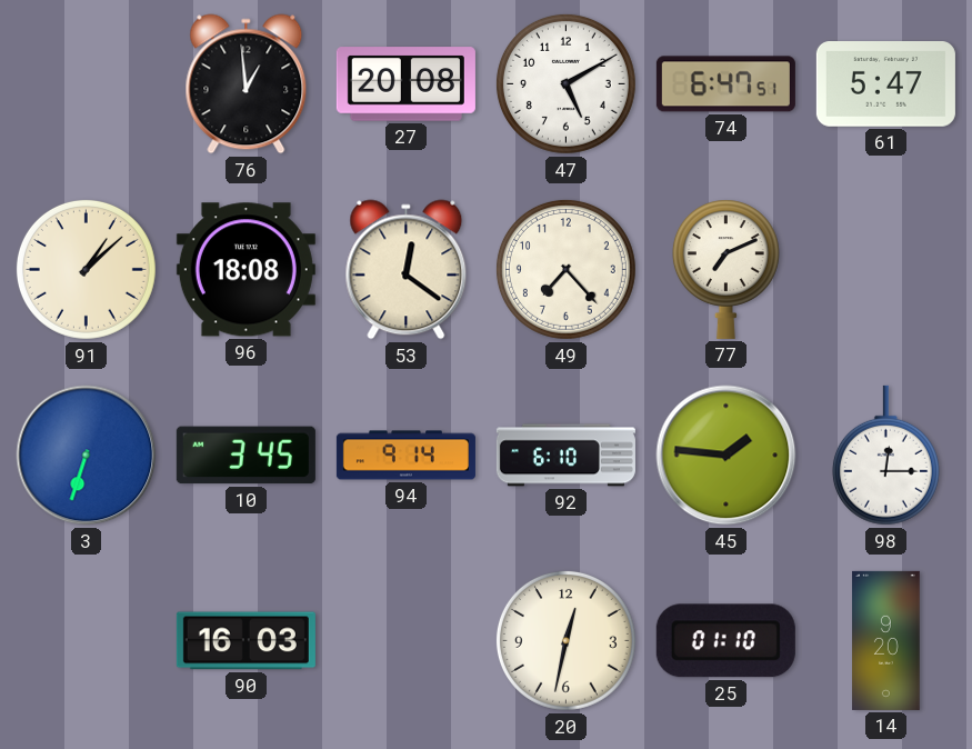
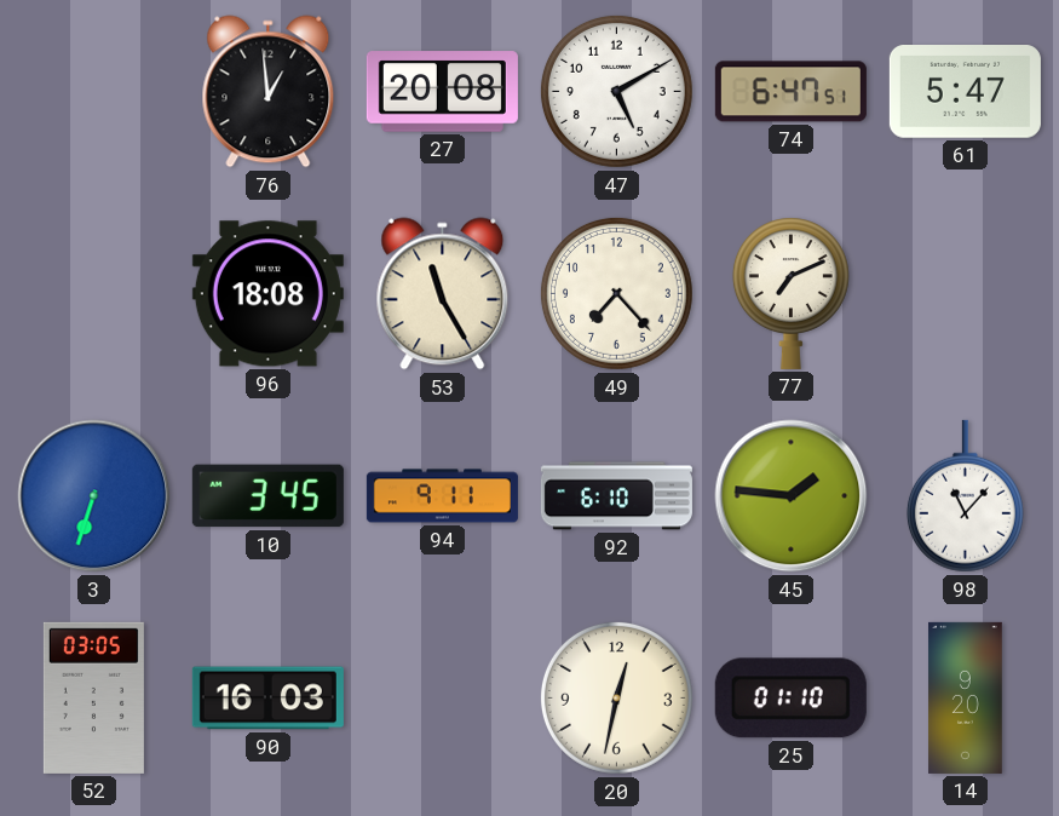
91: 1:08 -> none (86, 269)
53: 12:21 -> 11:25 (443, 294)
94: 9:14 -> 9:11 (442, 496)
98: 12:15 -> 11:07 (965, 496)
52: none -> 03:05 (93, 697)
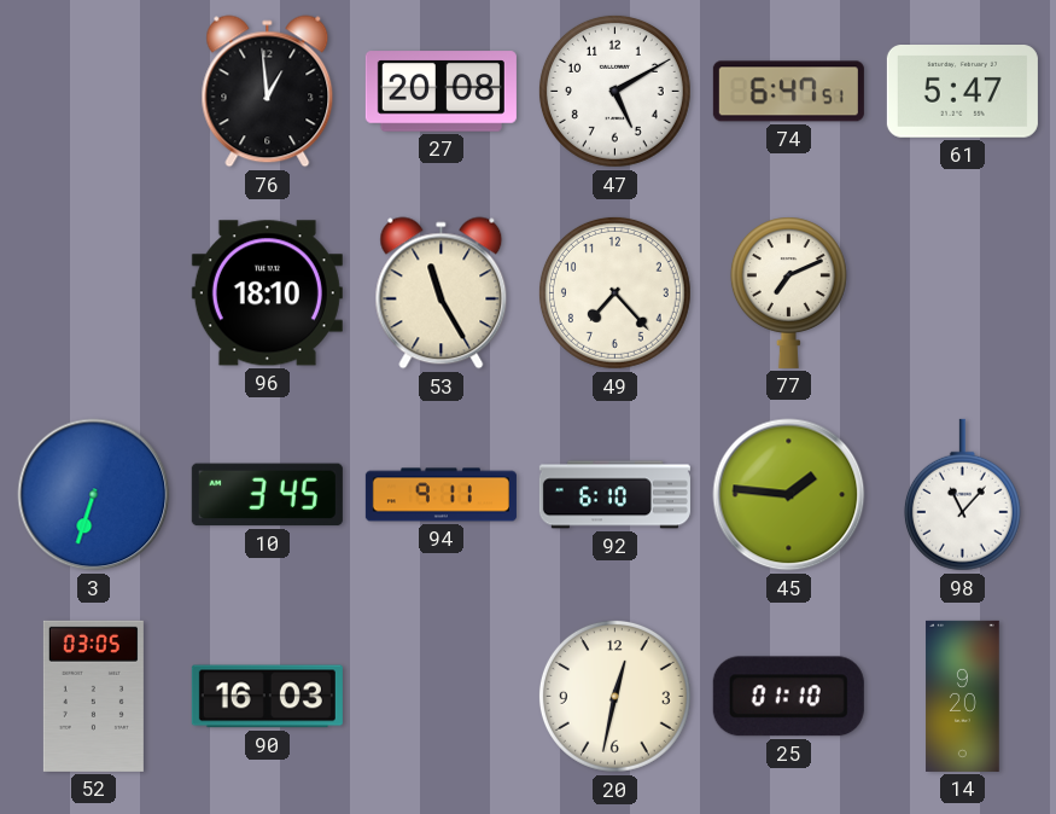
96: 18:08 -> 18:10 (267, 293)
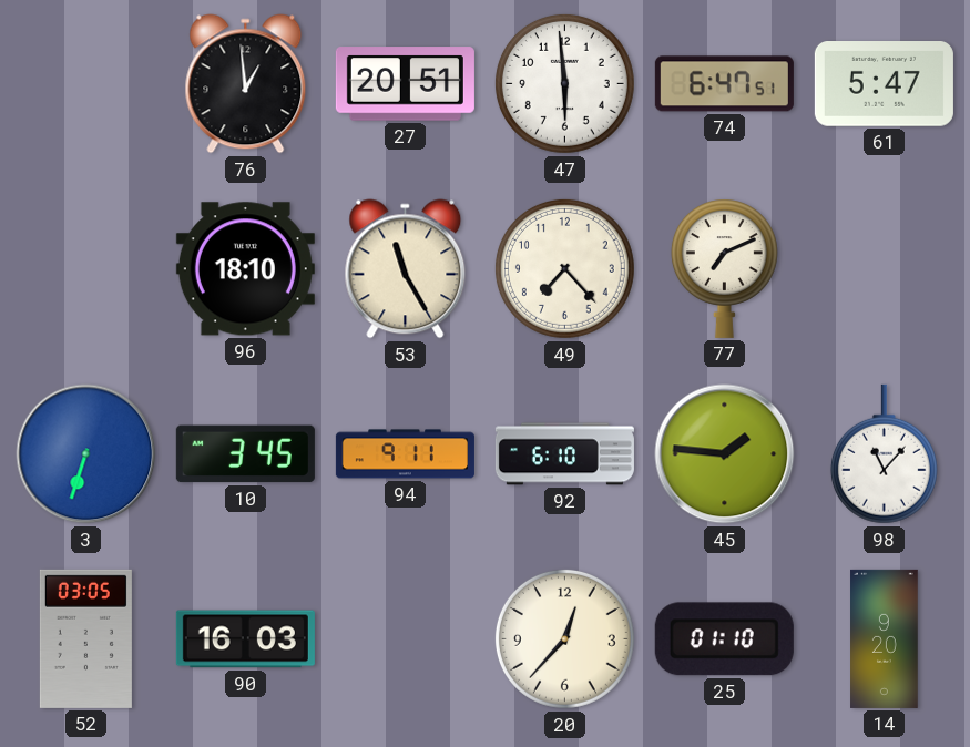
27: 20:08 -> 20:51 (405, 84)
47: 5:10 -> 5:59 (564, 83)
20: 12:32 -> 12:37 (564, 638)
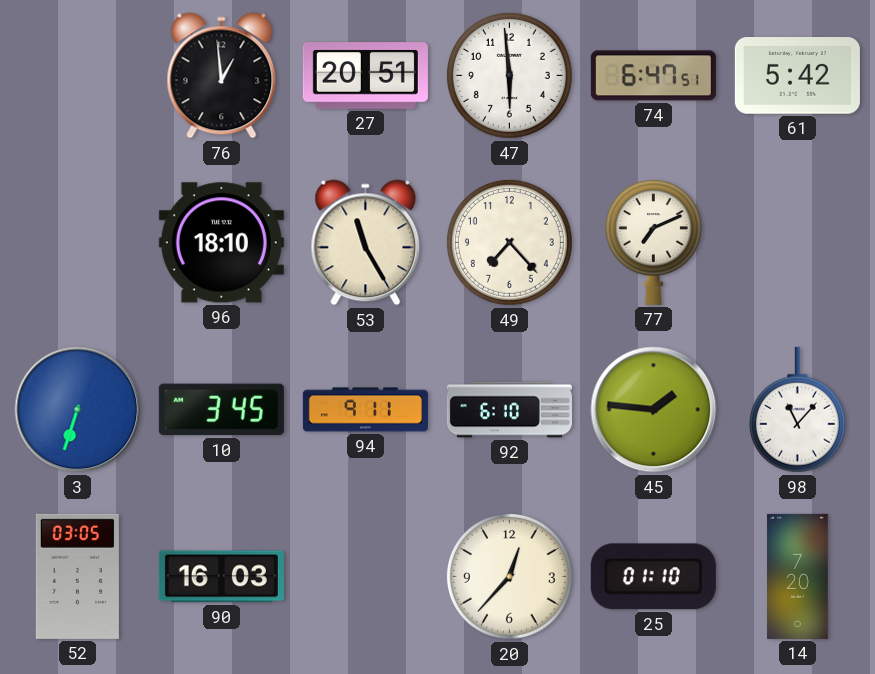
61: 5:47 -> 5:42 (797, 76)
14: 9:20 -> 7:20 (798, 576)
